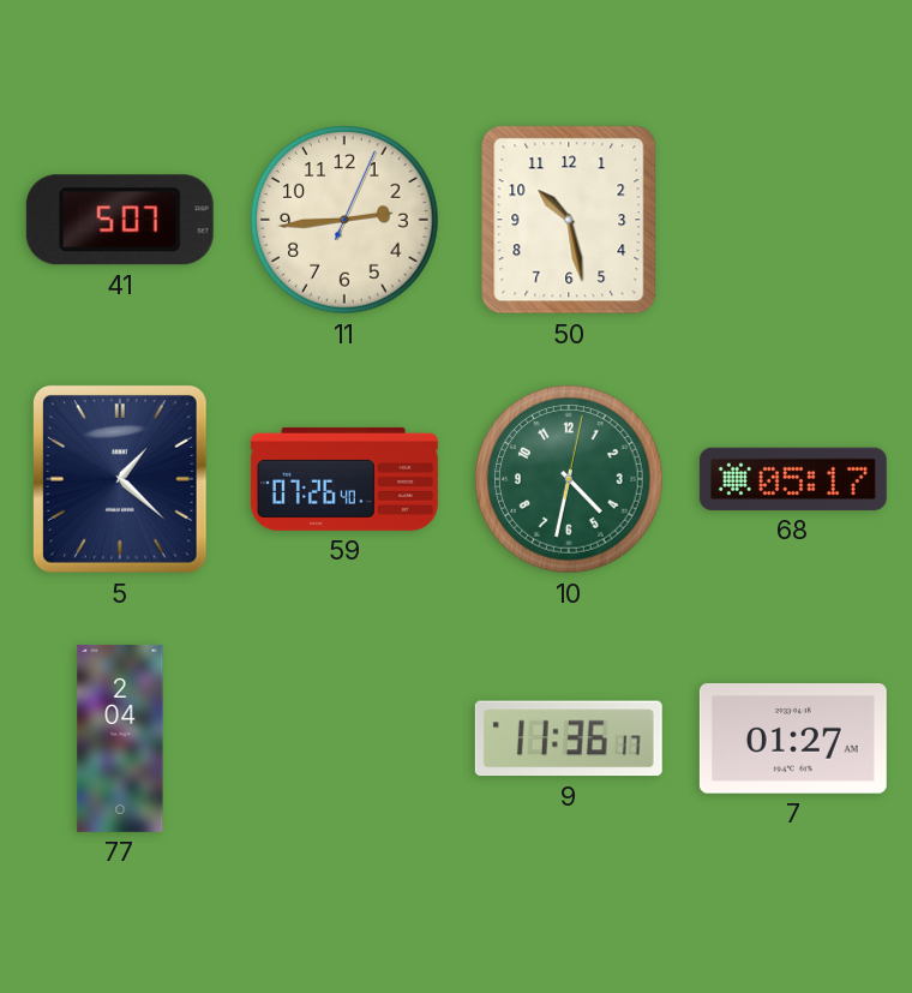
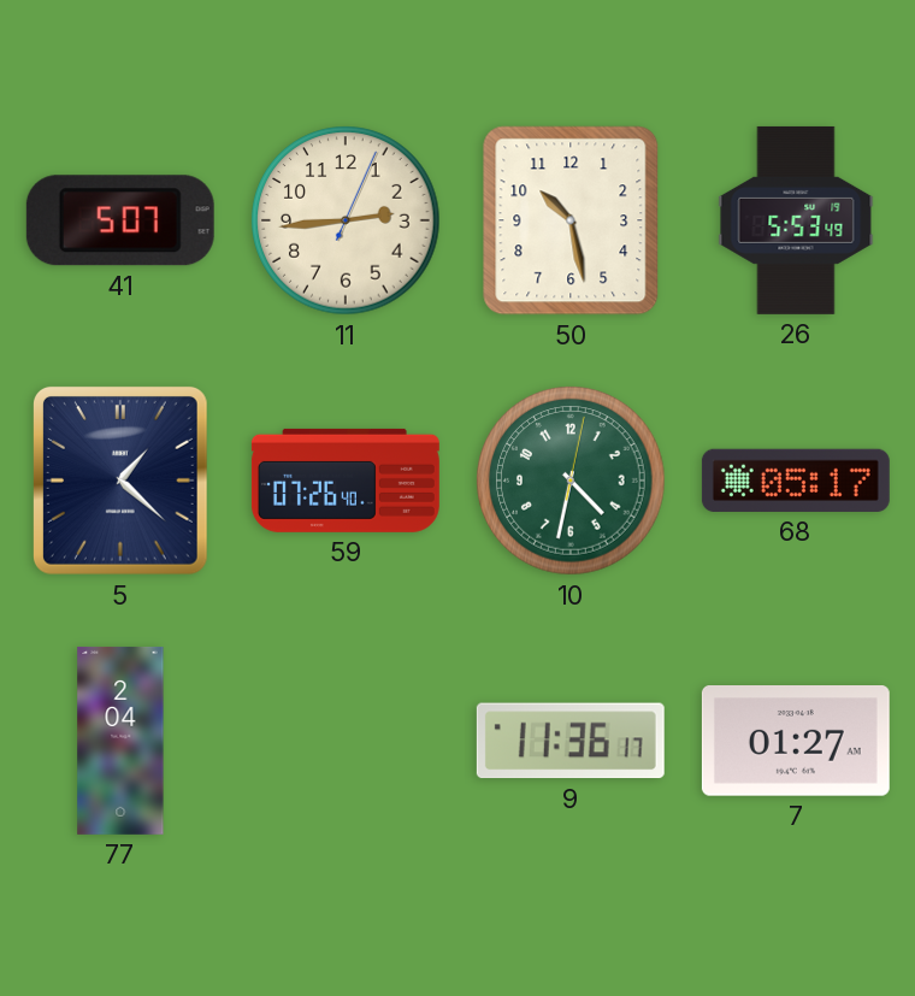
26: none -> 5:53 (796, 220)
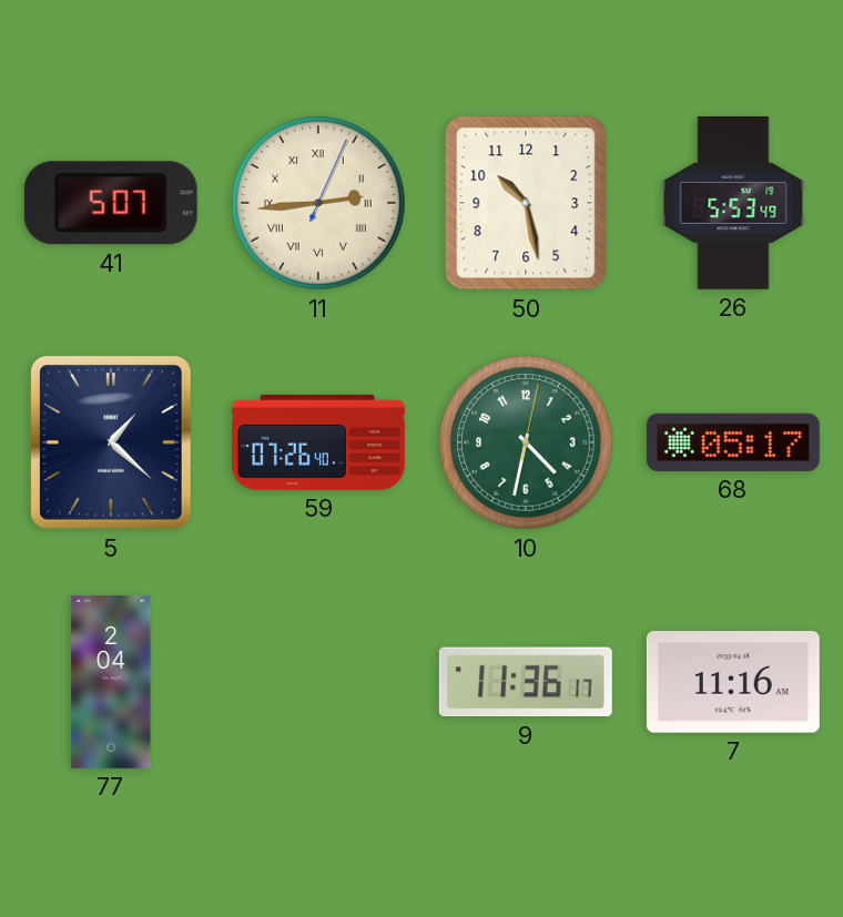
11 numerals: Arabic -> Roman (318, 203)
7: 01:27 -> 11:16 (733, 683)
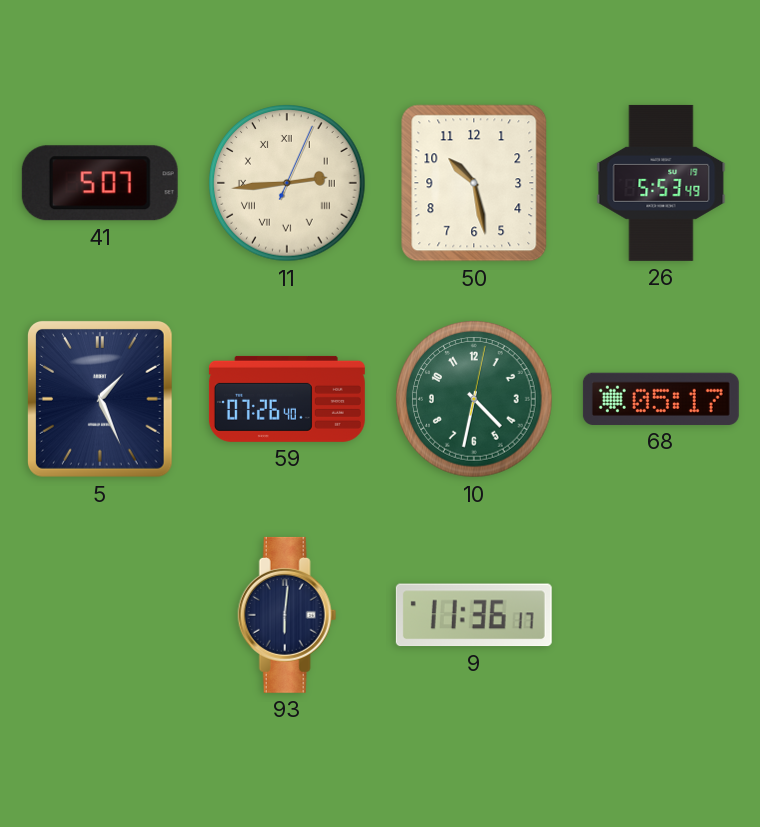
5: 1:22 -> 1:26 (100, 399)
77: 2:04 -> none (111, 682)
93: none -> 6:01 (287, 615)
7: 11:16 -> none (733, 683)
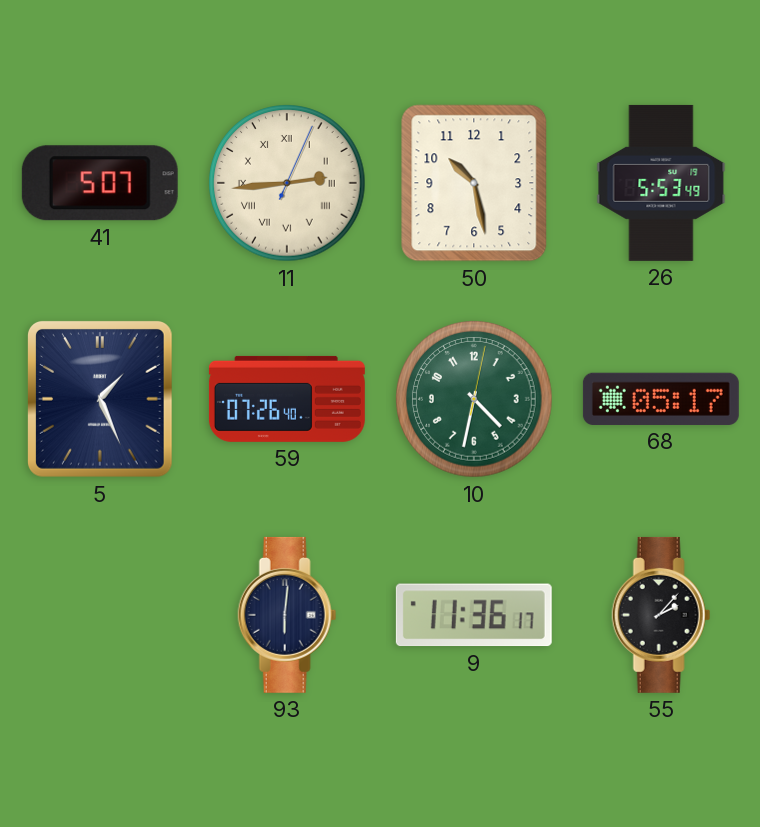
55: none -> 2:07 (661, 615)
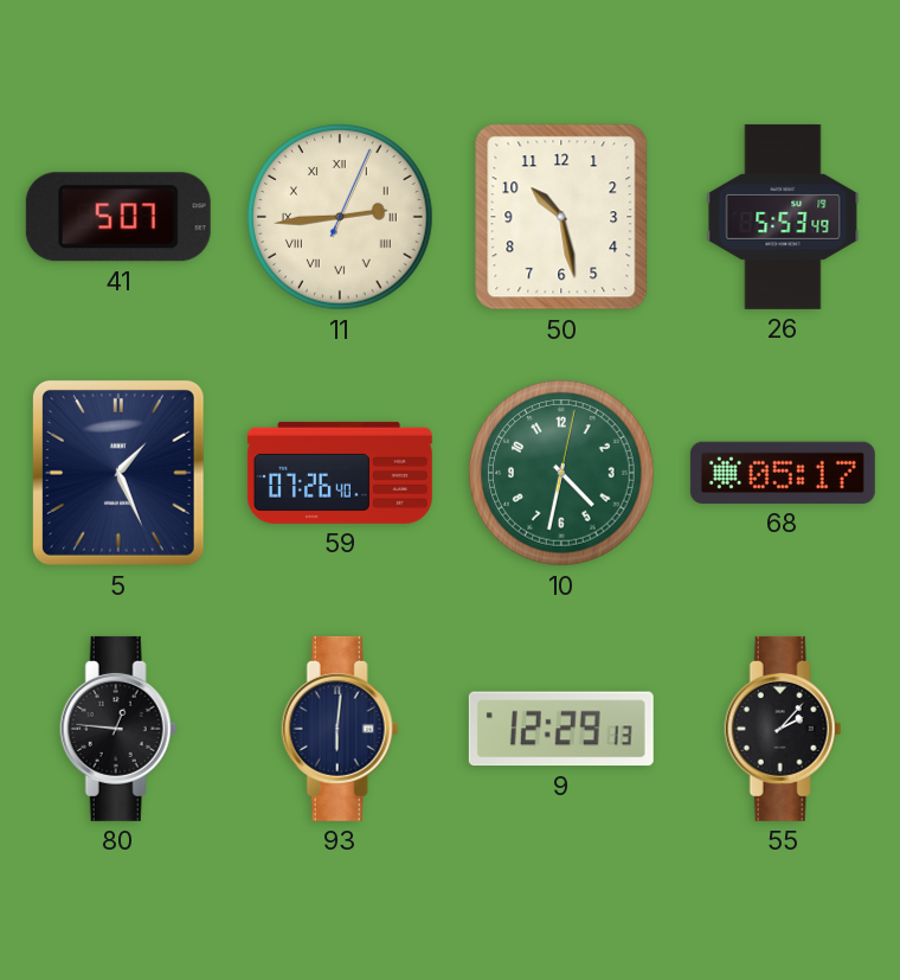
80: none -> 12:46 (118, 729)
9: 11:36 -> 12:29 (561, 729)
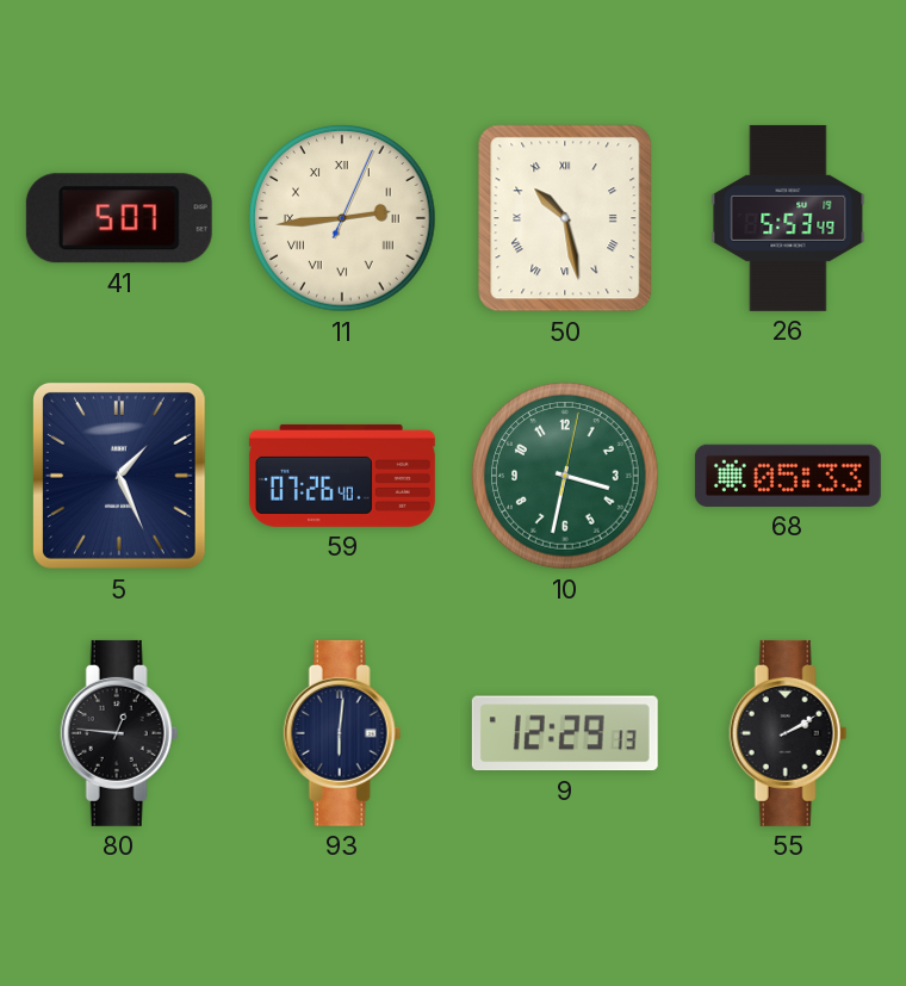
50 numerals: Arabic -> Roman (565, 218)
10: 4:32 -> 3:32 (565, 476)
68: 05:17 -> 05:33 (788, 476)
55: 2:07 -> 2:10 (788, 733)
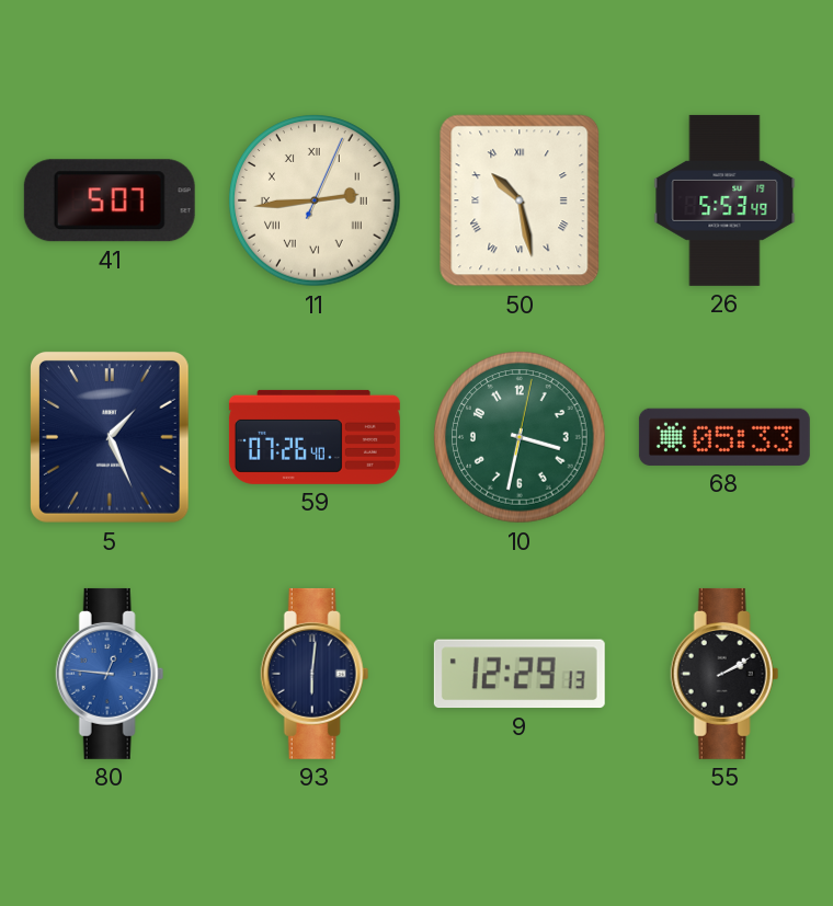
80 dial: black -> blue (110, 674)
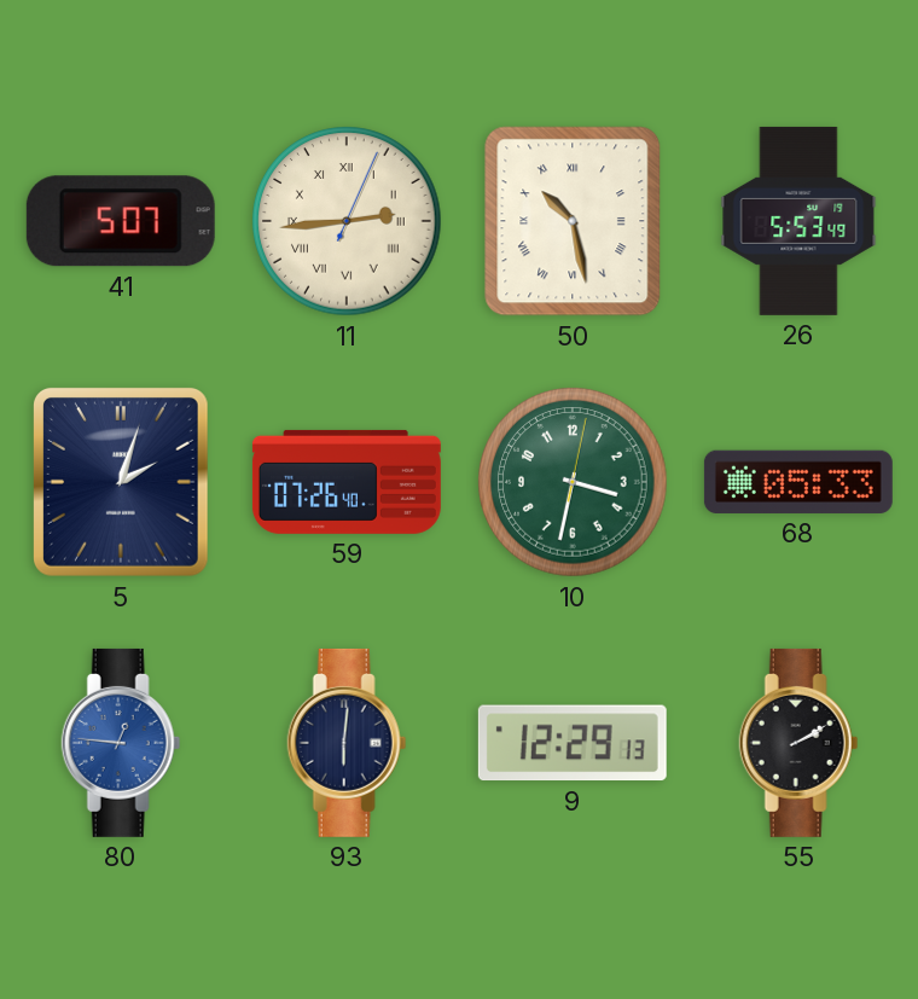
5: 1:26 -> 2:03 (121, 482)
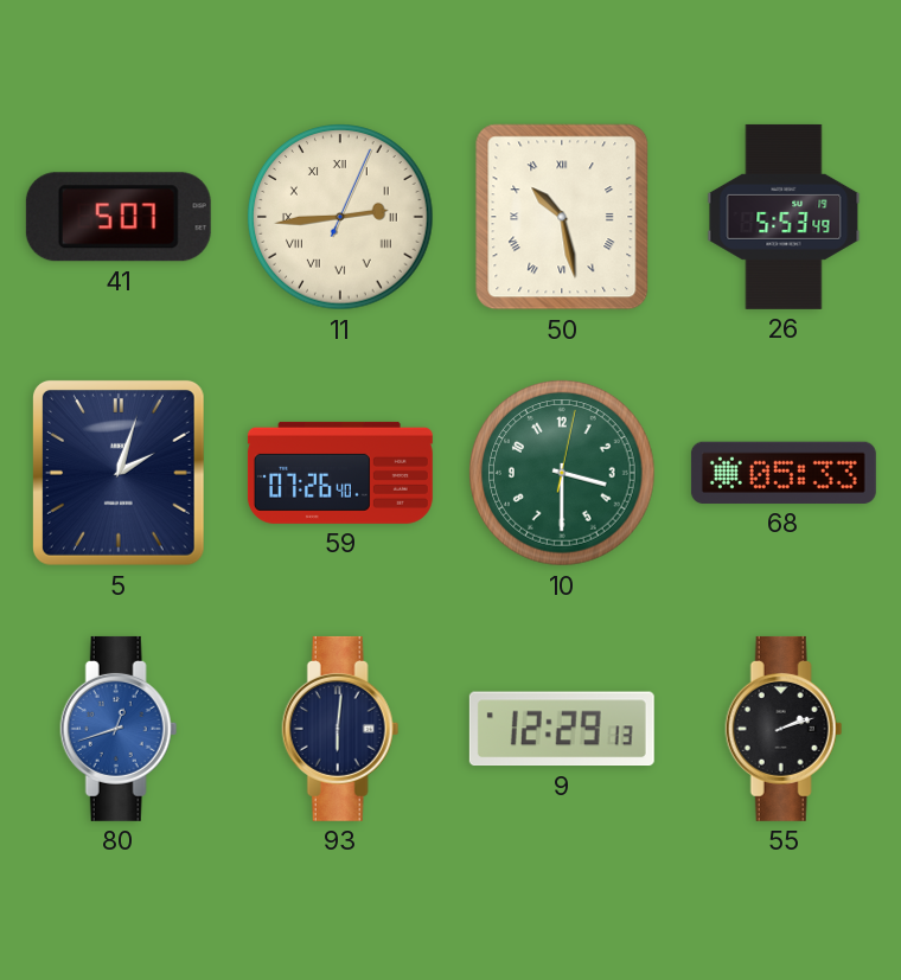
10: 3:32 -> 3:30 (562, 473)
80: 12:46 -> 12:42 (119, 729)
55: 2:10 -> 2:12 (784, 729)
